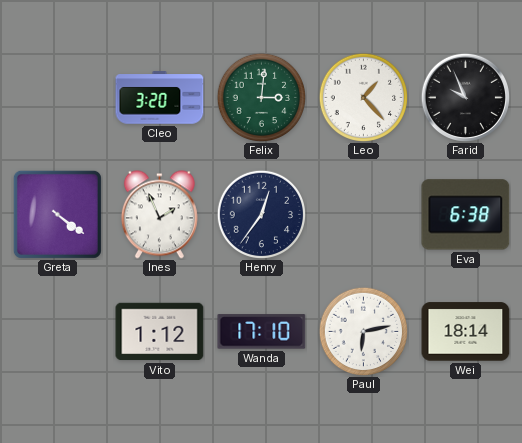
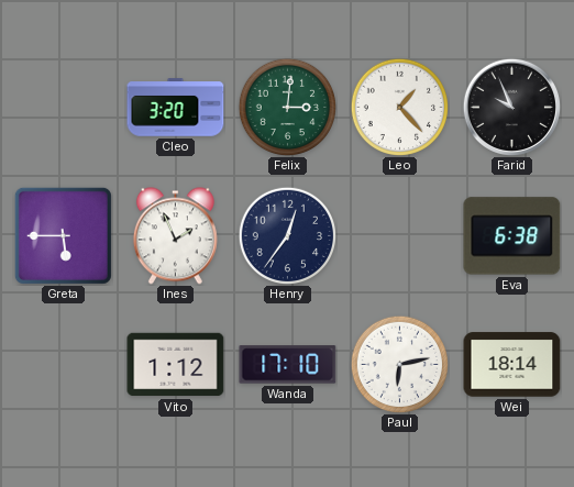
Greta: 4:21 -> 5:45 (63, 235)
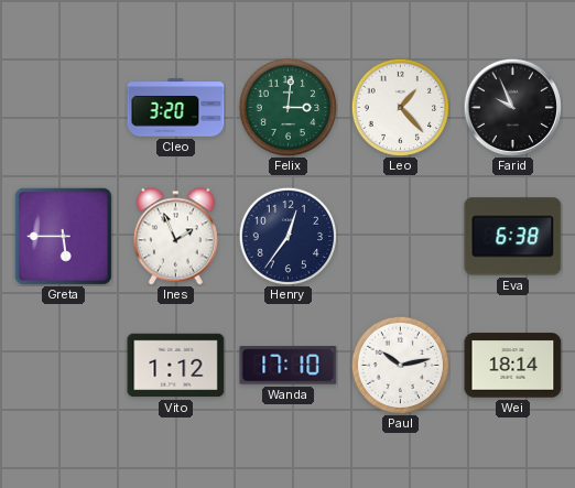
Paul: 6:13 -> 10:13 (400, 365)
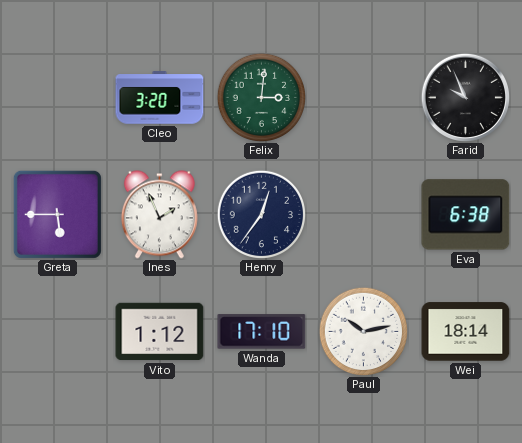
Leo: 1:23 -> none (400, 107)
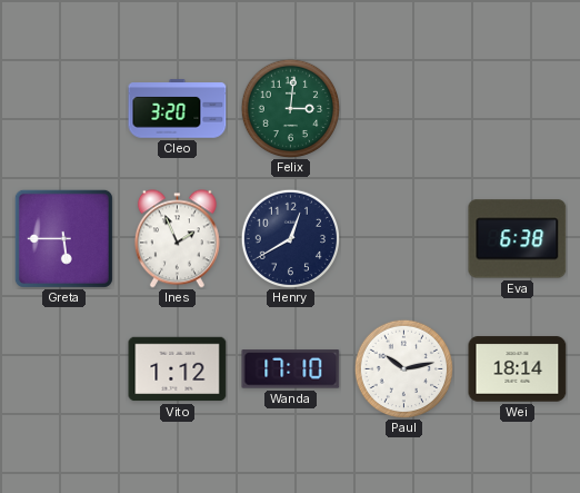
Farid: 9:56 -> none (465, 97)
Henry: 12:36 -> 12:40 (290, 238)
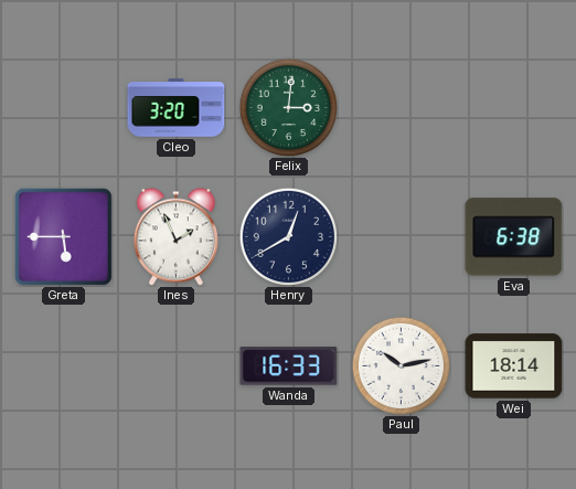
Vito: 1:12 -> none (178, 369)
Wanda: 17:10 -> 16:33 (289, 366)
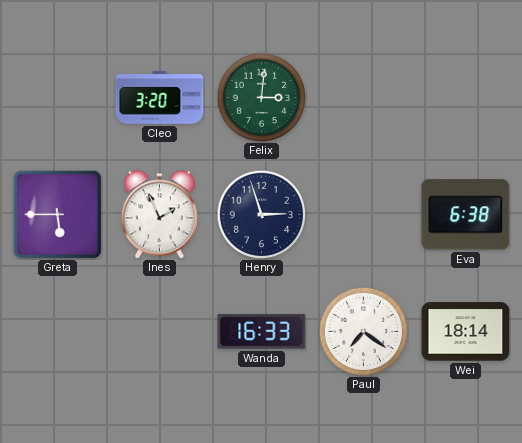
Henry: 12:40 -> 2:57 (261, 214)
Paul: 10:13 -> 7:21 (363, 331)
